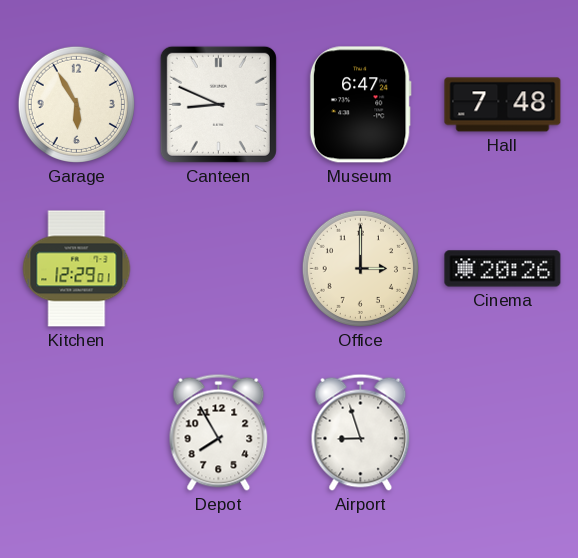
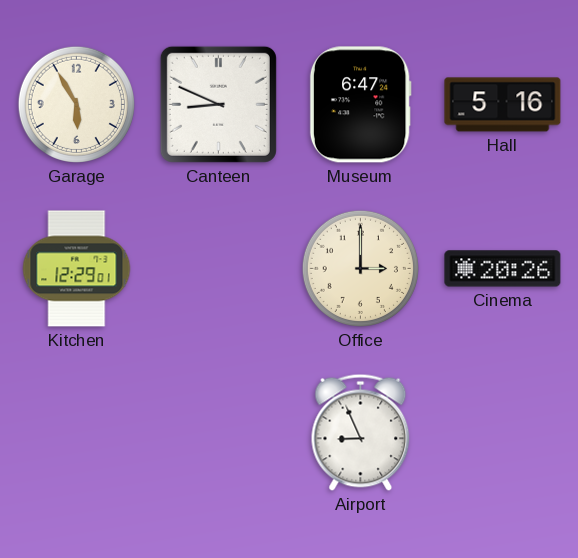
Hall: 7:48 -> 5:16 (503, 105)
Depot: 7:55 -> none (219, 432)
Airport: 8:57 -> 8:56 (361, 432)
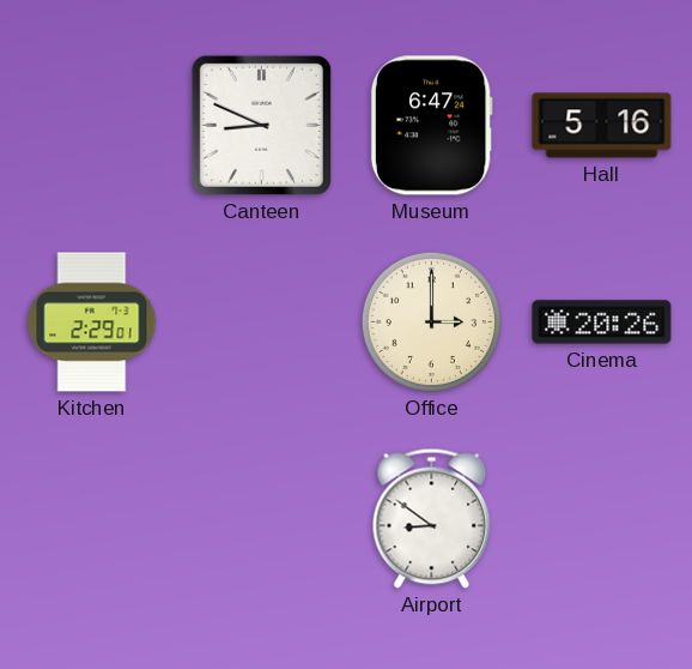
Garage: 5:55 -> none (76, 104)
Kitchen: 12:29 -> 2:29 (92, 323)
Airport: 8:56 -> 8:51 (432, 518)
